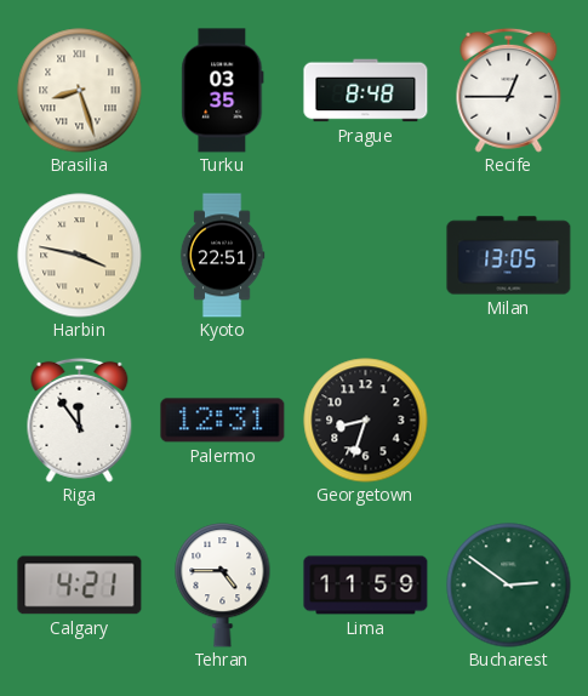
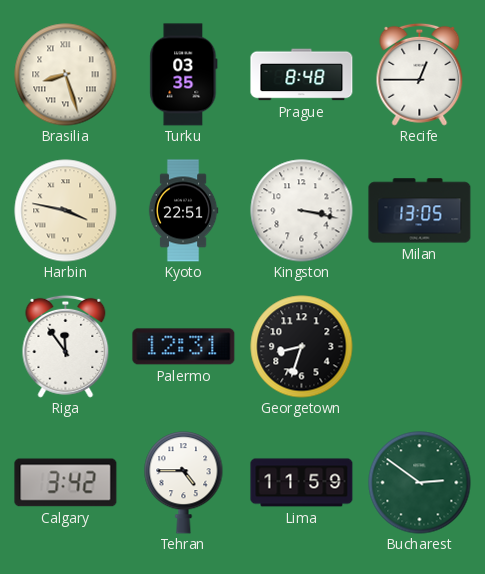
Kingston: none -> 3:17 (302, 211)
Calgary: 4:21 -> 3:42 (66, 483)
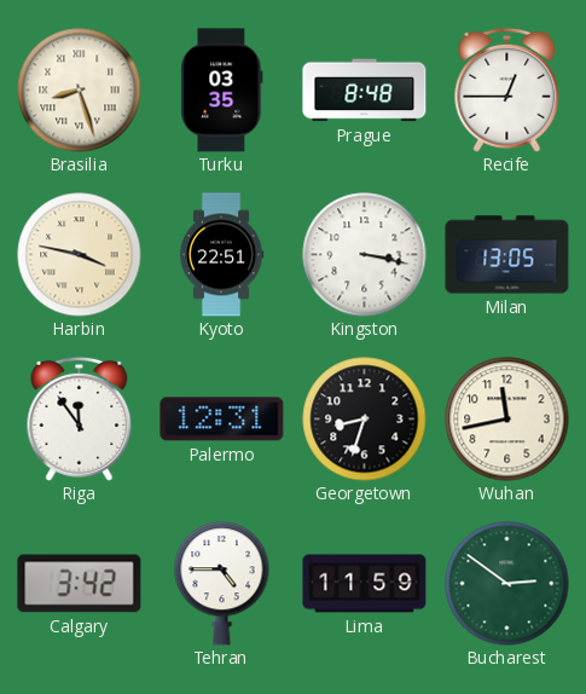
Wuhan: none -> 11:43 (507, 420)
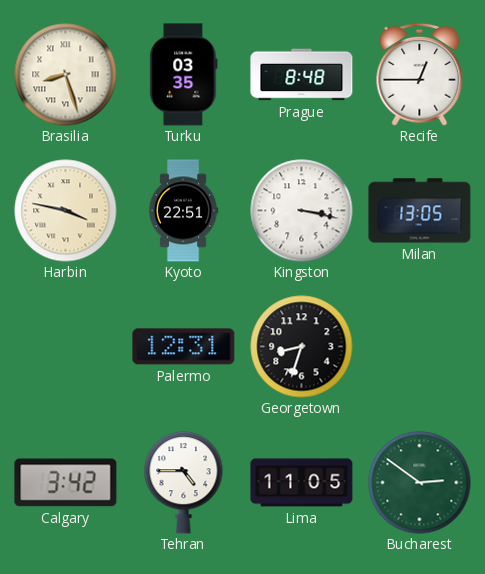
Riga: 11:54 -> none (80, 418)
Wuhan: 11:43 -> none (507, 420)
Lima: 11:59 -> 11:05 (302, 483)
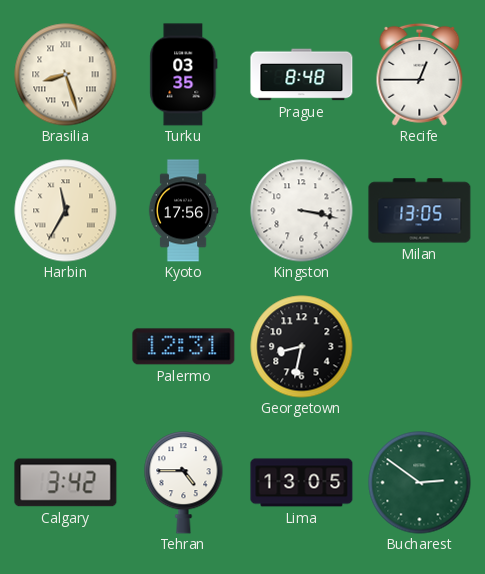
Harbin: 3:47 -> 11:35 (66, 211)
Kyoto: 22:51 -> 17:56 (183, 211)
Georgetown: 8:33 -> 8:32 (302, 347)
Lima: 11:05 -> 13:05 (302, 483)
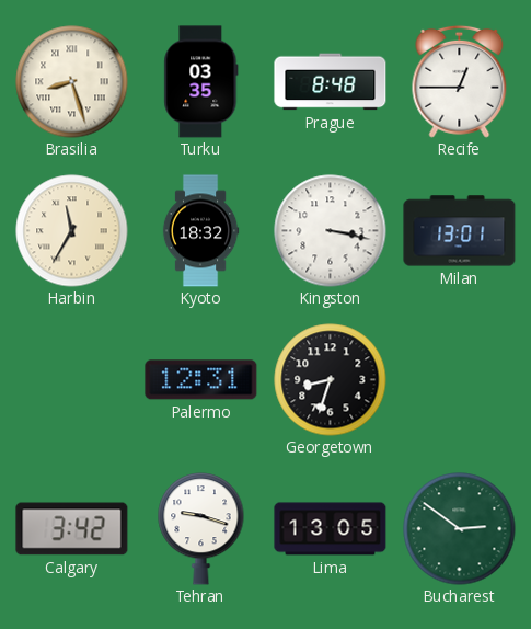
Kyoto: 17:56 -> 18:32 (200, 231)
Milan: 13:05 -> 13:01 (460, 231)
Georgetown: 8:32 -> 8:33 (331, 380)
Tehran: 4:45 -> 9:18 (201, 529)
